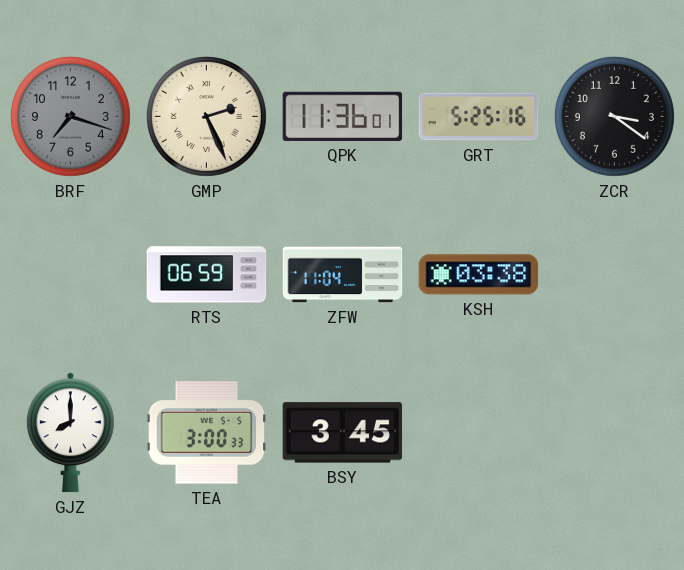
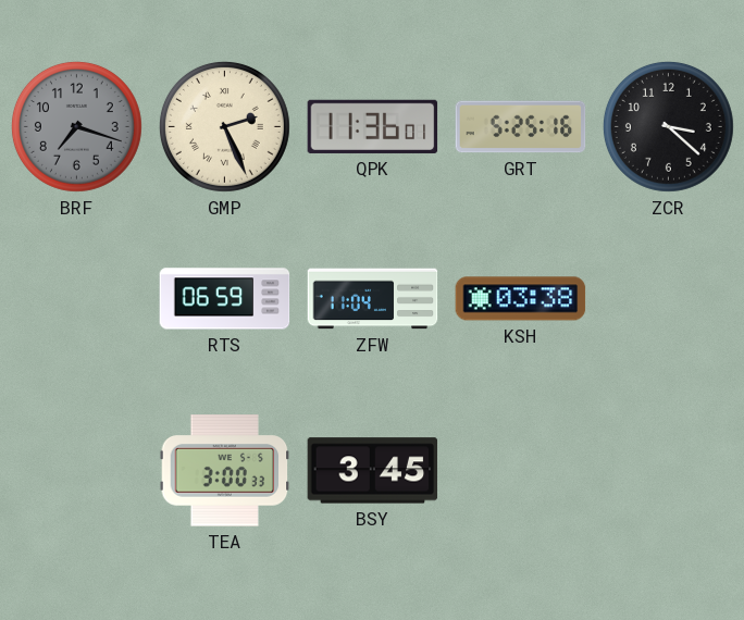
ZCR: 3:21 -> 3:22 (668, 126)
GJZ: 8:00 -> none (70, 433)
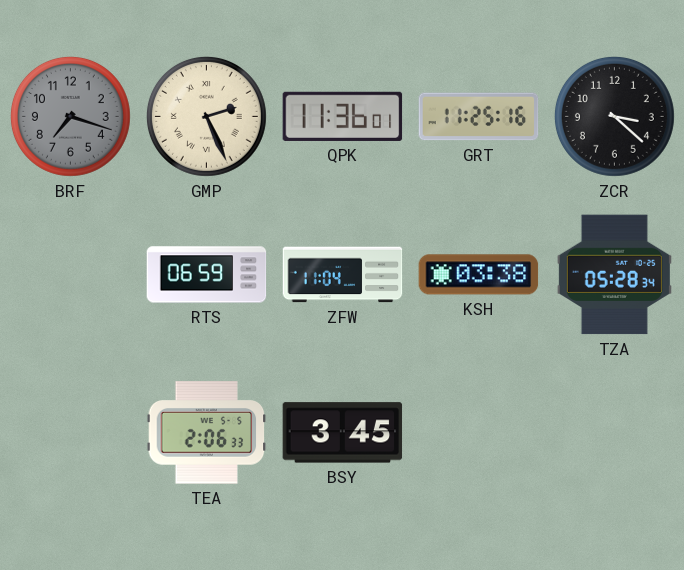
GRT: 5:25 -> 11:25 (479, 117)
TZA: none -> 05:28 (614, 275)
TEA: 3:00 -> 2:06 (207, 433)
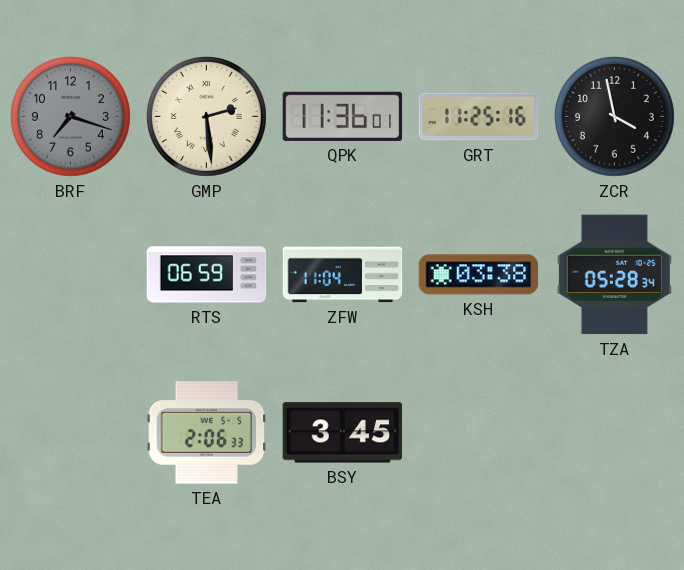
GMP: 2:26 -> 2:29 (206, 116)
ZCR: 3:22 -> 3:58 (614, 116)
